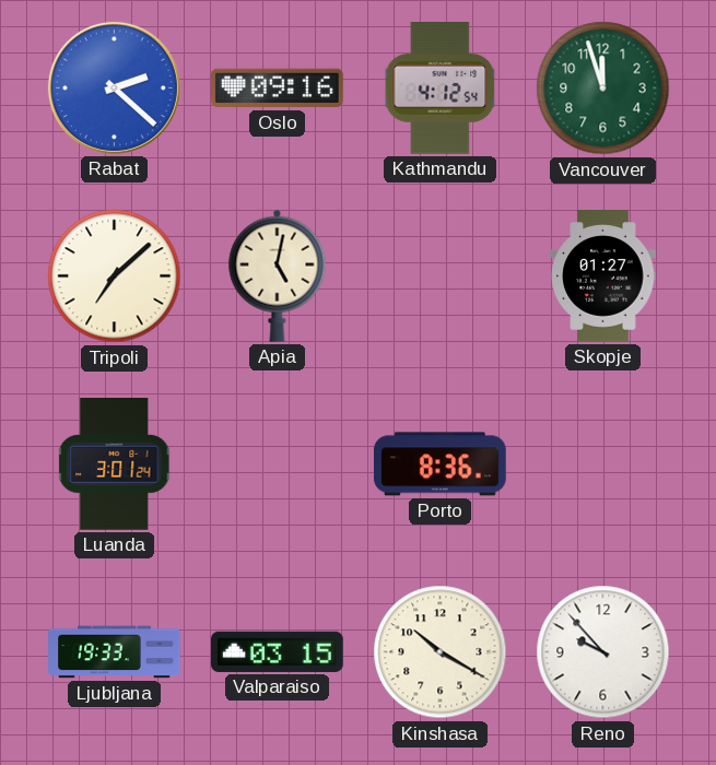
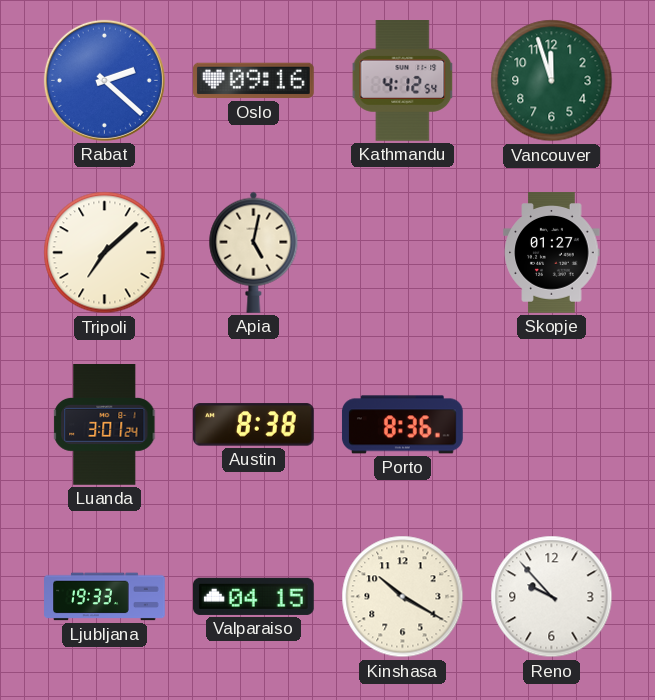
Austin: none -> 8:38 (254, 425)
Valparaiso: 03:15 -> 04:15 (254, 596)
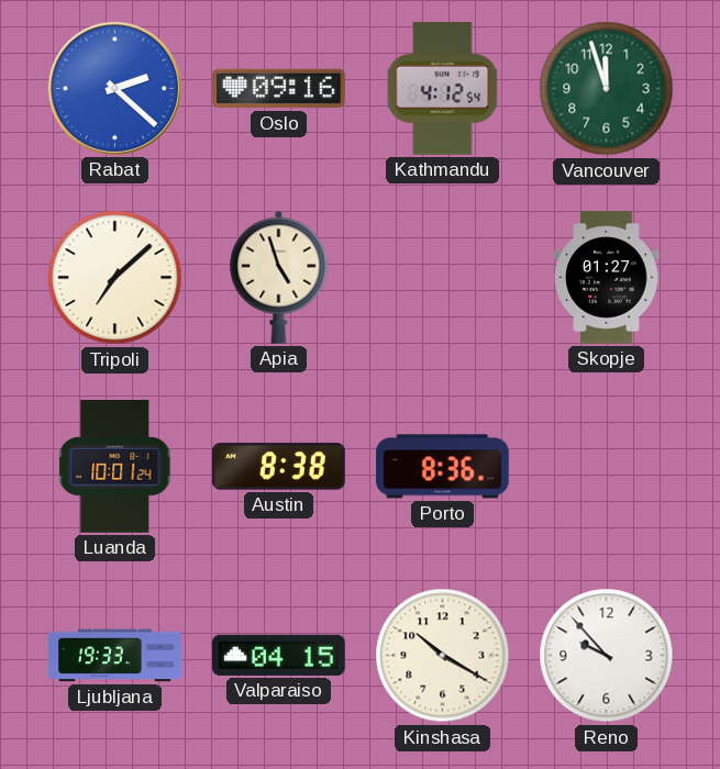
Apia: 5:02 -> 4:57 (279, 277)
Luanda: 3:01 -> 10:01 (115, 467)
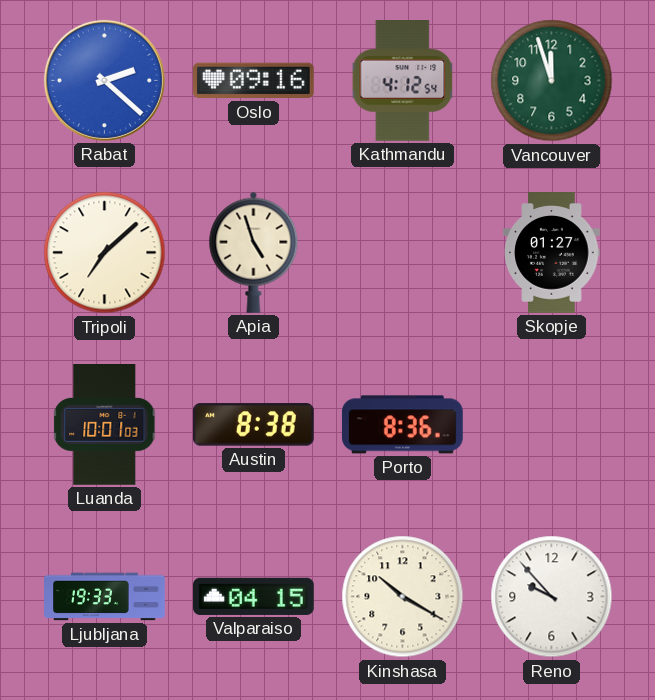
Luanda: 10:01:24 -> 10:01:03 (105, 425)
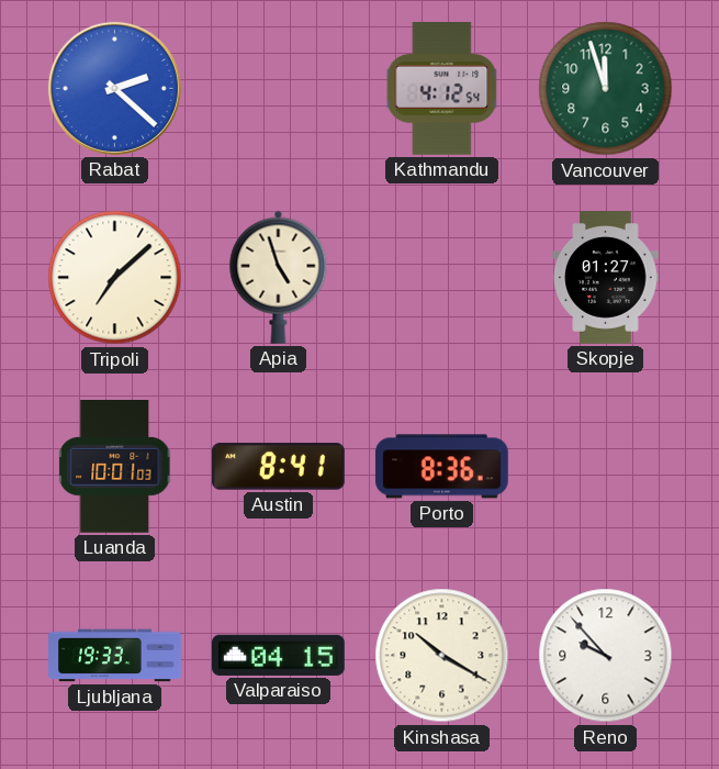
Oslo: 09:16 -> none (254, 81)
Austin: 8:38 -> 8:41 (279, 467)
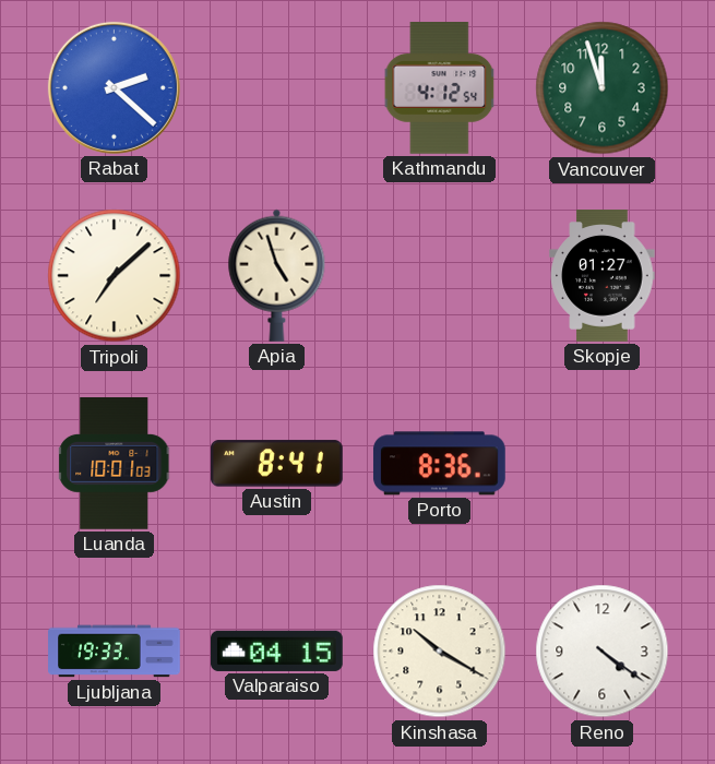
Reno: 9:53 -> 4:21 (603, 652)
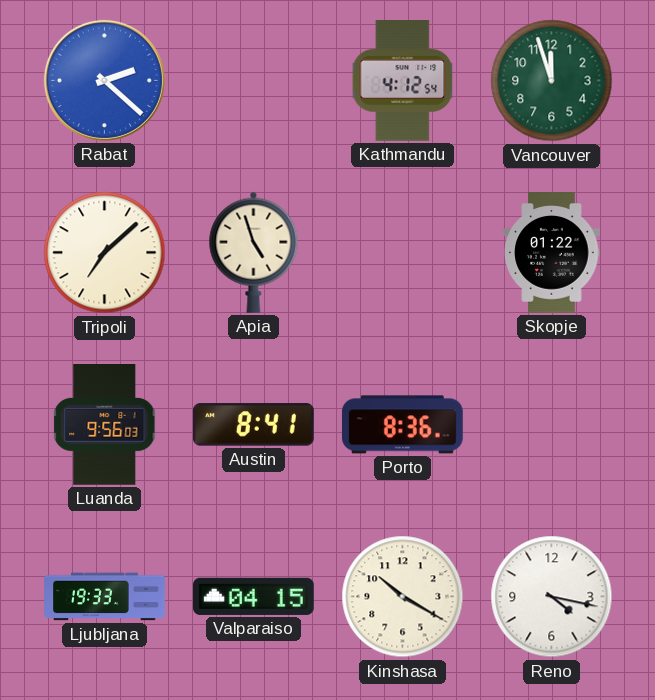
Skopje: 01:27 -> 01:22 (552, 253)
Luanda: 10:01 -> 9:56 (105, 425)
Reno: 4:21 -> 4:17 (552, 597)
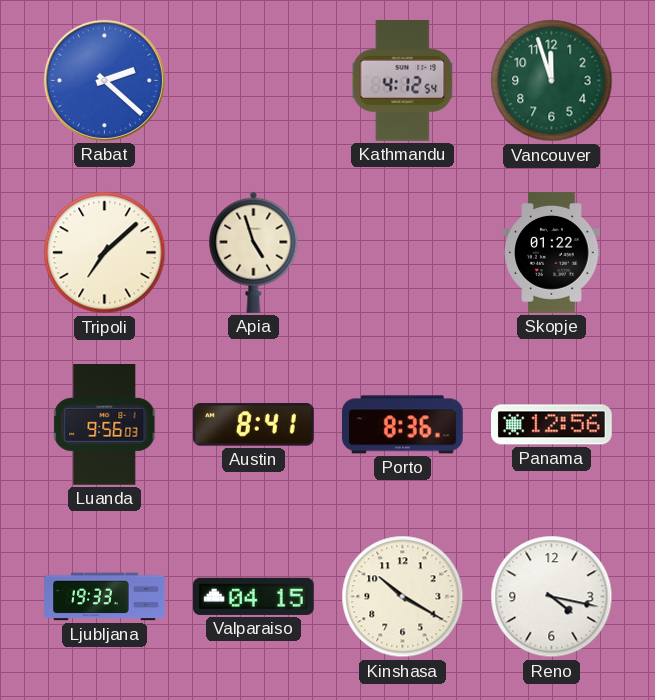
Panama: none -> 12:56 (552, 425)
